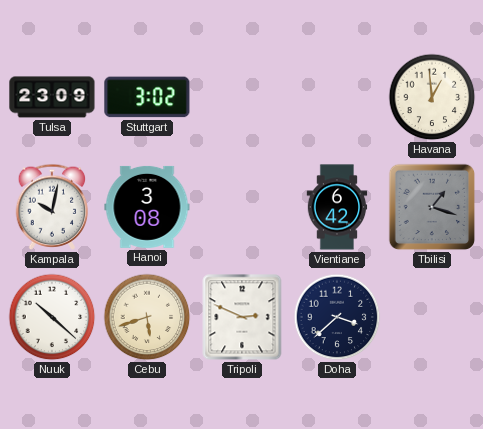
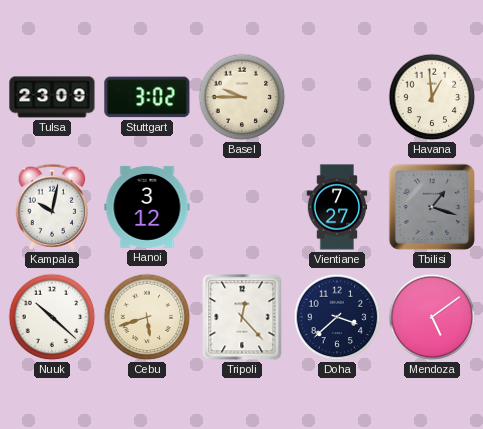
Basel: none -> 9:45 (242, 97)
Hanoi: 3:08 -> 3:12 (147, 207)
Vientiane: 6:42 -> 7:27 (337, 207)
Tripoli: 2:49 -> 12:23 (242, 317)
Mendoza: none -> 5:09 (432, 317)
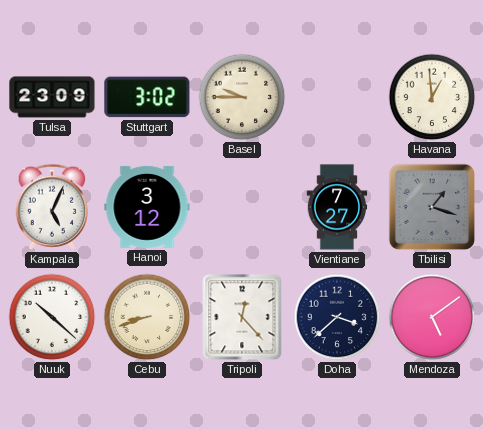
Kampala: 10:02 -> 5:04 (52, 207)
Cebu: 5:42 -> 8:42 (147, 317)
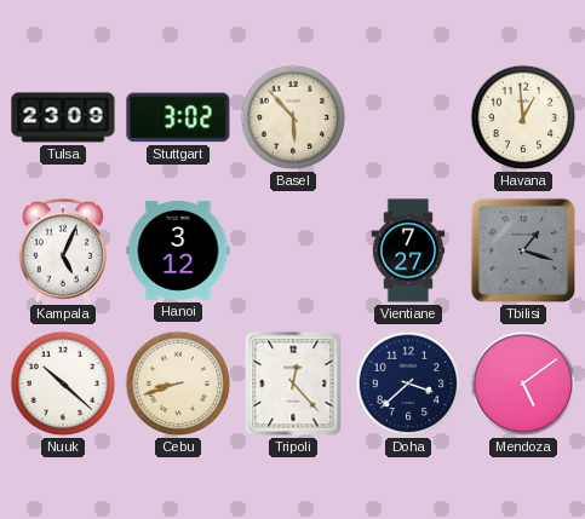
Basel: 9:45 -> 5:53 (293, 117)
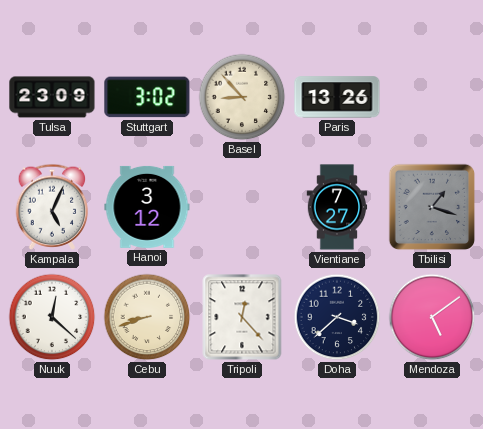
Basel: 5:53 -> 8:53 (242, 97)
Paris: none -> 13:26 (337, 97)
Havana: 12:59 -> none (523, 117)
Nuuk: 10:22 -> 12:22 (52, 317)
